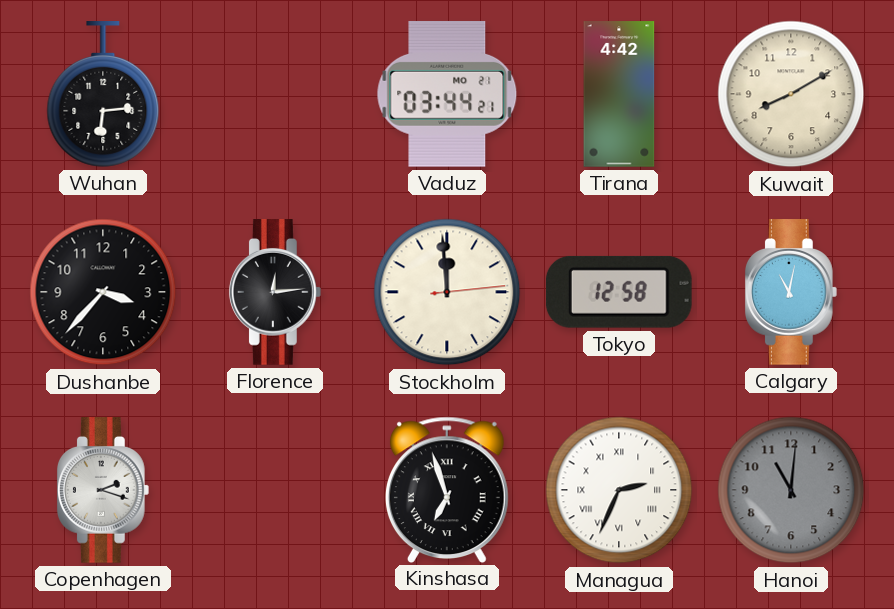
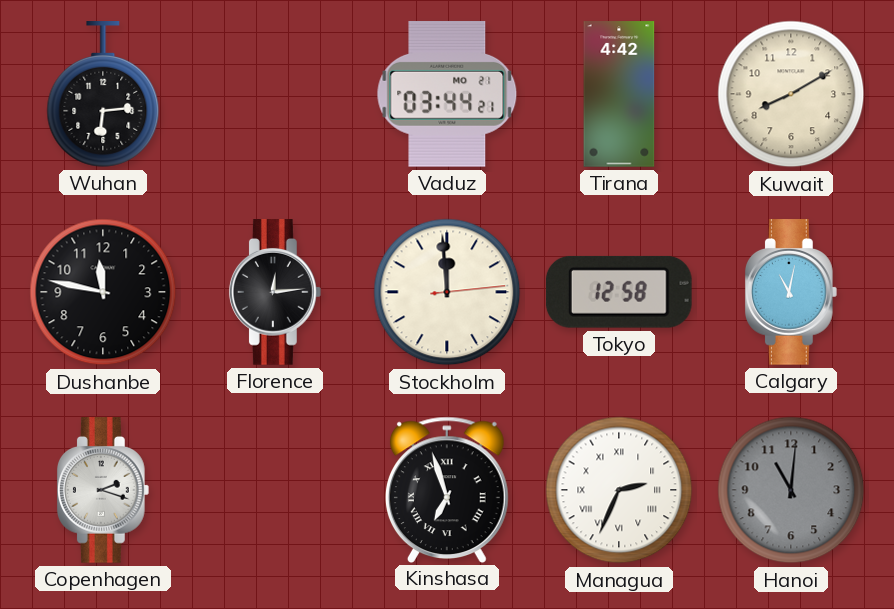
Dushanbe: 3:37 -> 11:47 (103, 292)
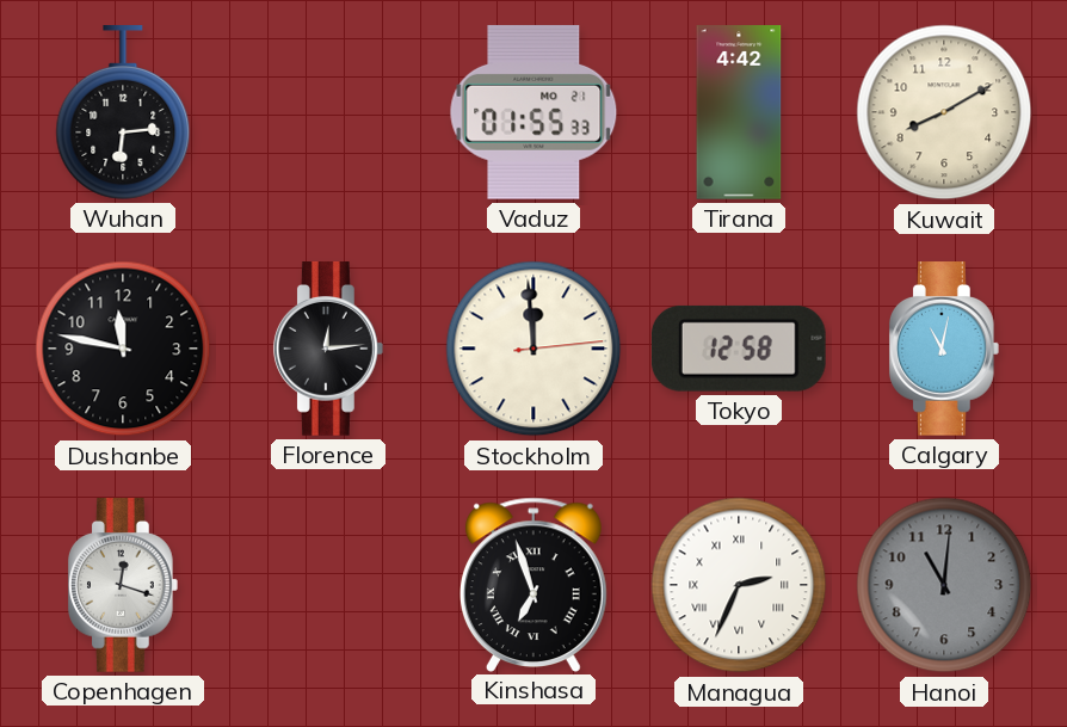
Vaduz: 03:44 -> 01:55 (533, 112)
Copenhagen: 2:18 -> 12:18 (123, 585)
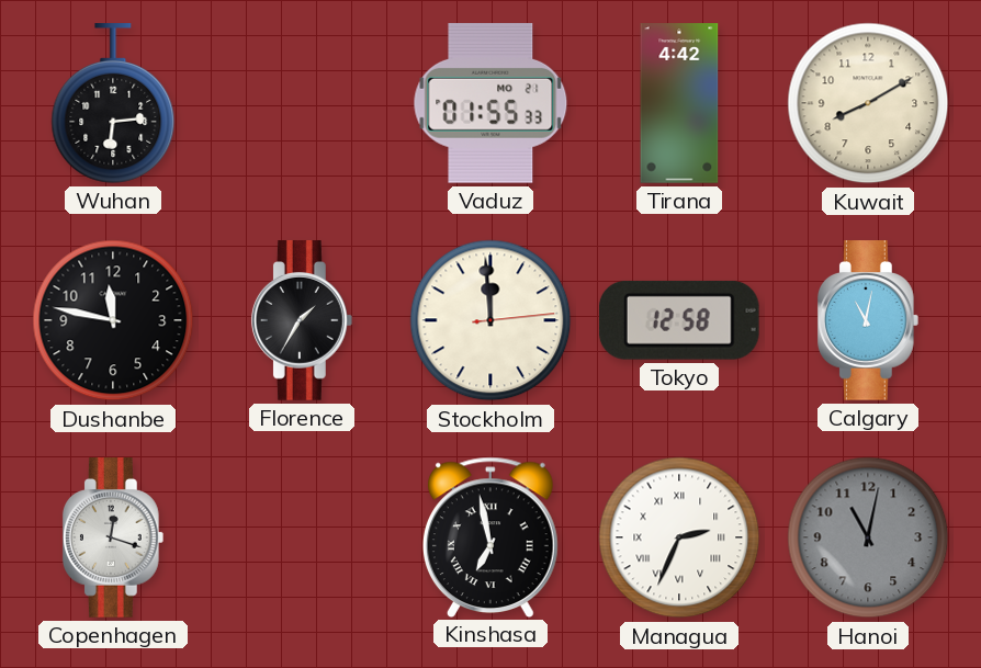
Florence: 12:14 -> 1:35 (302, 320)
Kinshasa: 6:57 -> 6:58 (490, 536)
Hanoi: 11:01 -> 11:02 (868, 537)
